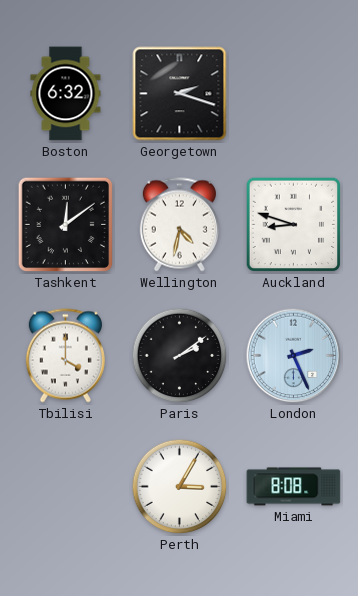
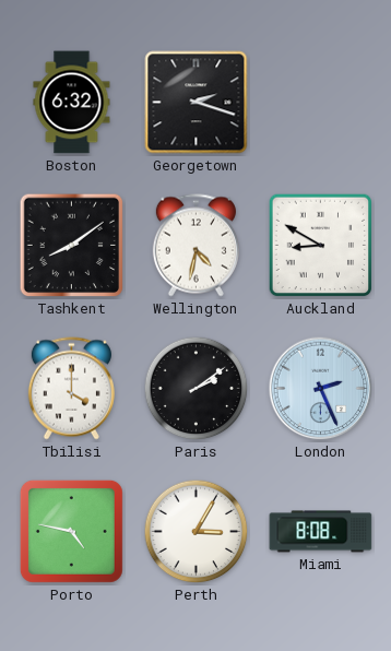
Tashkent: 12:09 -> 8:09 (72, 246)
Auckland: 8:48 -> 8:50 (321, 246)
Porto: none -> 4:47 (71, 531)
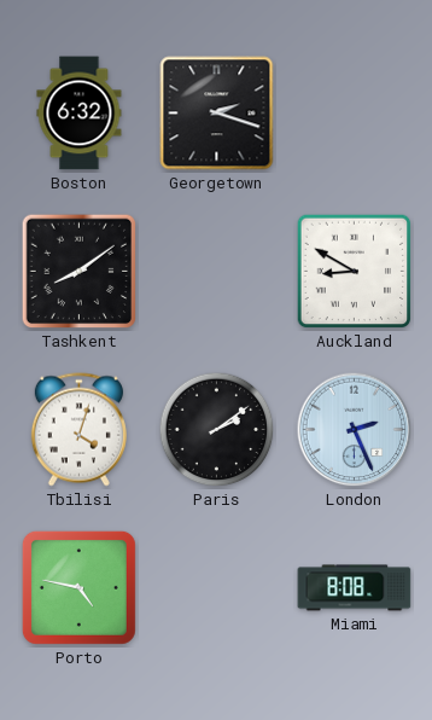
Wellington: 4:32 -> none (195, 246)
Tbilisi: 4:00 -> 4:03 (78, 430)
Perth: 3:05 -> none (197, 532)
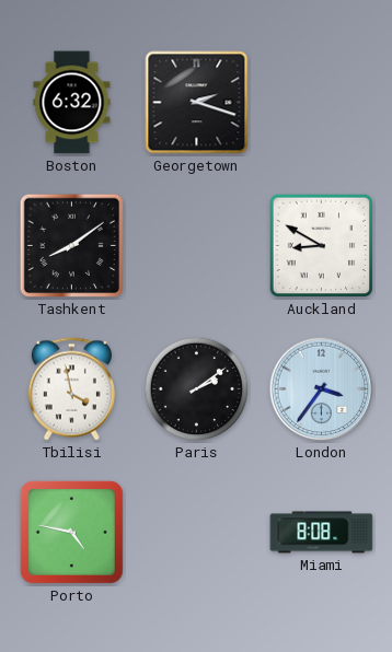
Tbilisi: 4:03 -> 3:58 (71, 389)
London: 2:26 -> 3:36 (322, 389)
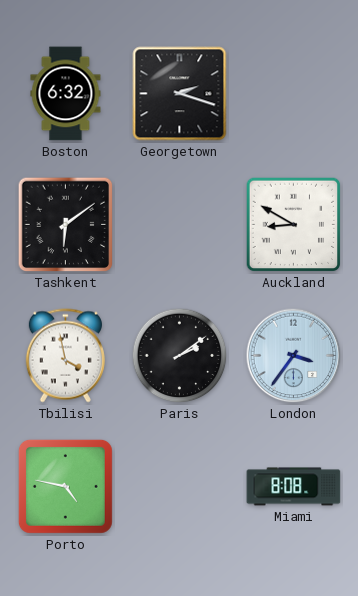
Tashkent: 8:09 -> 6:09 (66, 225)
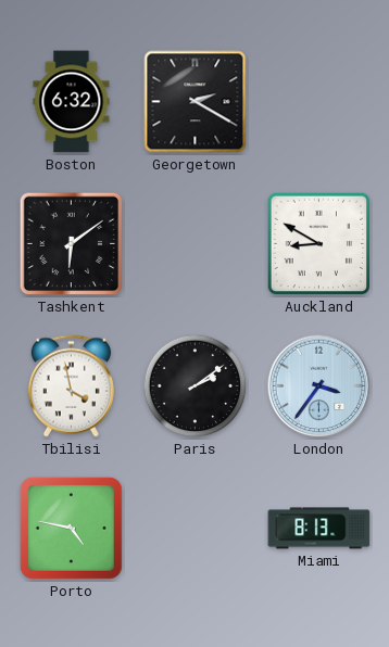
Georgetown: 2:18 -> 2:20 (196, 102)
Miami: 8:08 -> 8:13 (319, 529)
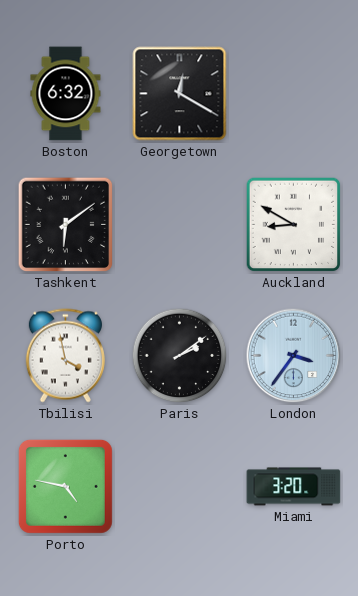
Georgetown: 2:20 -> 12:20 (180, 94)
Miami: 8:13 -> 3:20 (294, 487)
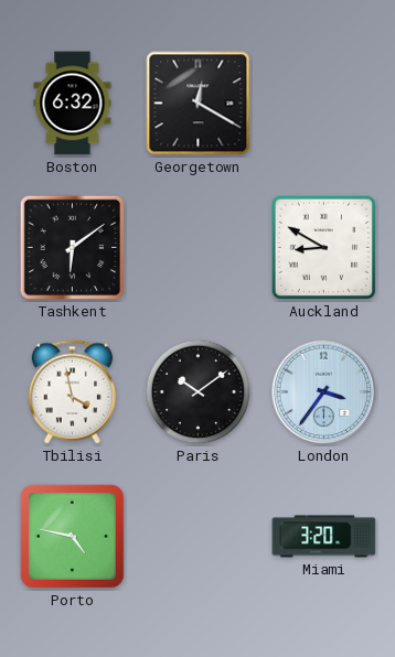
Paris: 2:09 -> 10:09 (199, 392)
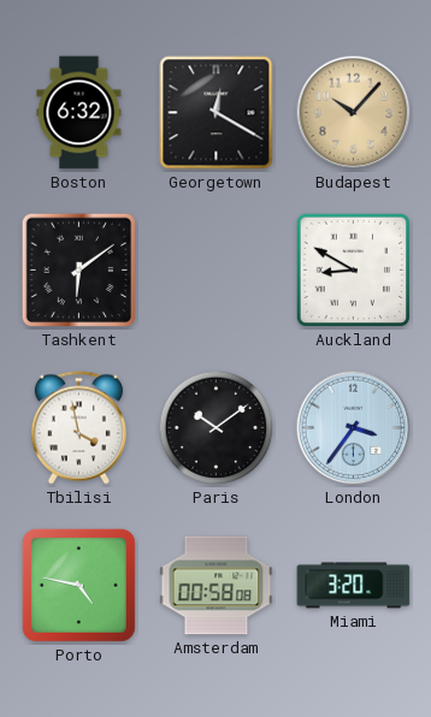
Budapest: none -> 10:07 (354, 113)
Amsterdam: none -> 00:58 (217, 586)
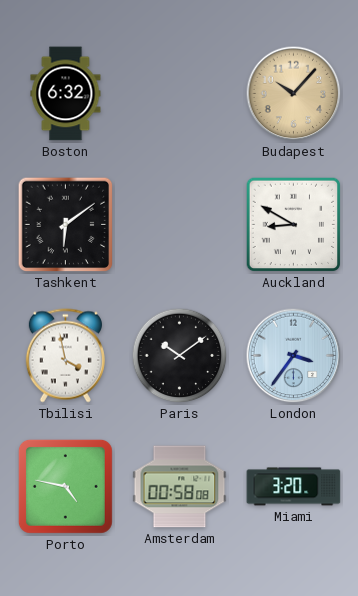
Georgetown: 12:20 -> none (217, 113)
